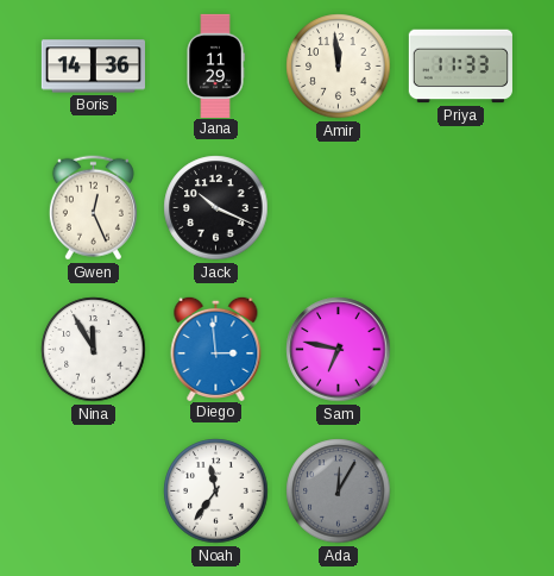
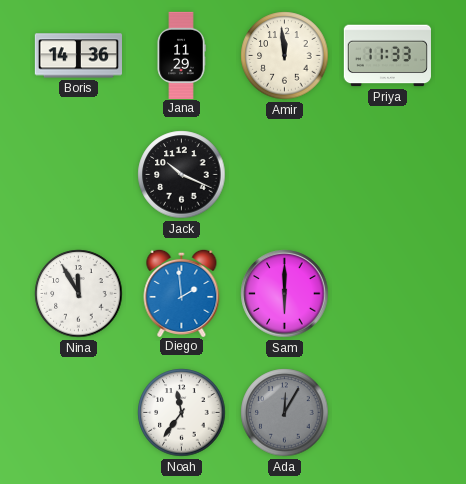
Gwen: 12:26 -> none (93, 208)
Diego: 2:59 -> 1:59 (182, 292)
Sam: 6:47 -> 6:00 (285, 294)
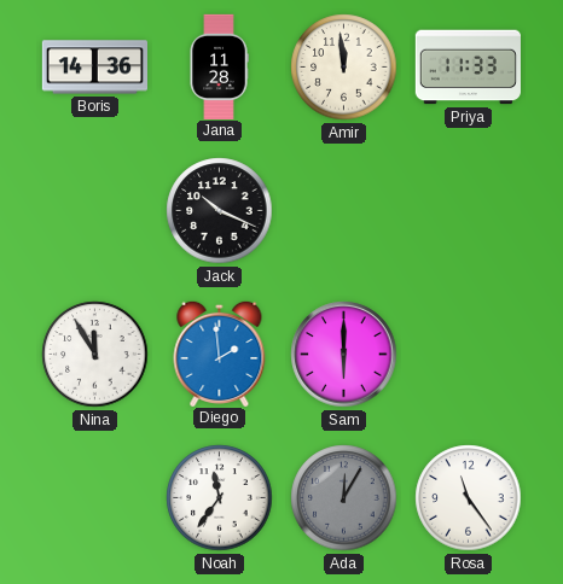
Jana: 11:29 -> 11:28 (219, 66)
Rosa: none -> 11:24 (469, 498)
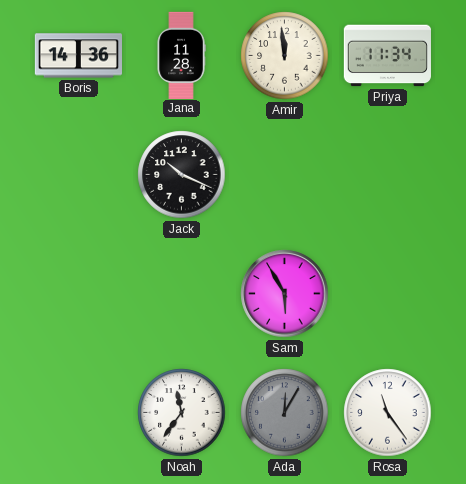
Priya: 11:33 -> 11:34 (387, 56)
Nina: 11:55 -> none (95, 355)
Diego: 1:59 -> none (220, 352)
Sam: 6:00 -> 5:55 (285, 294)
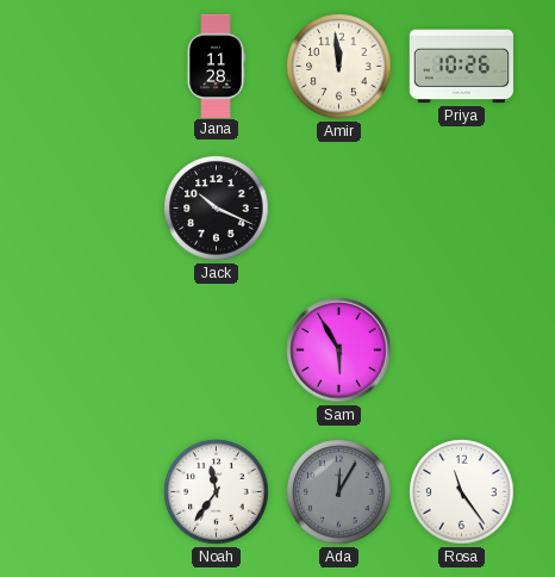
Boris: 14:36 -> none (78, 56)
Priya: 11:34 -> 10:26 (461, 67)
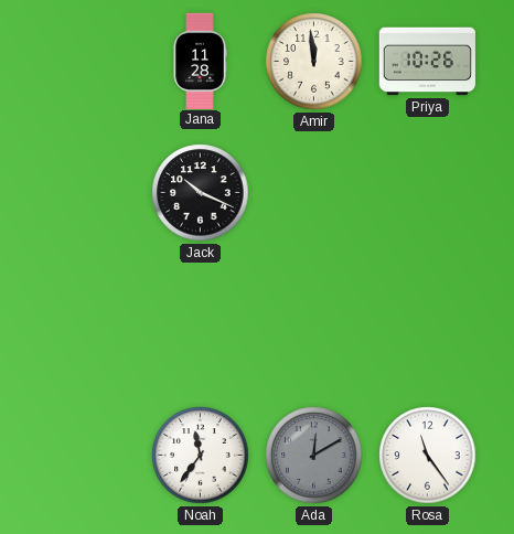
Sam: 5:55 -> none (339, 350)
Ada: 12:05 -> 12:10 (314, 456)
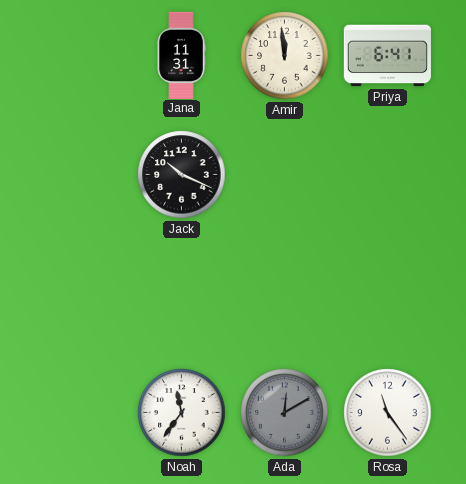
Jana: 11:28 -> 11:31 (181, 55)
Priya: 10:26 -> 6:41 (387, 56)
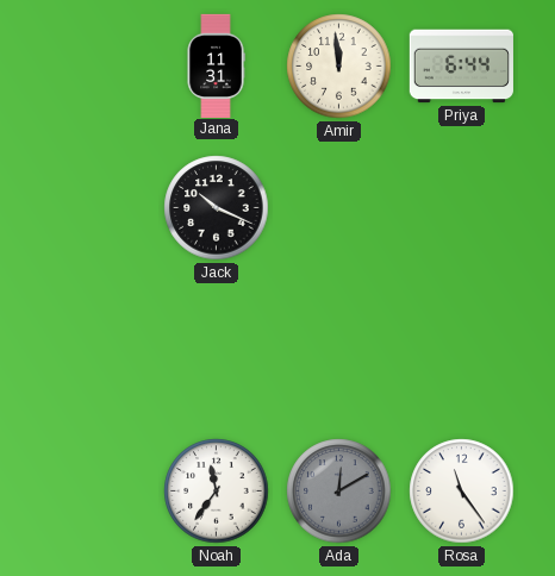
Priya: 6:41 -> 6:44 (461, 67)
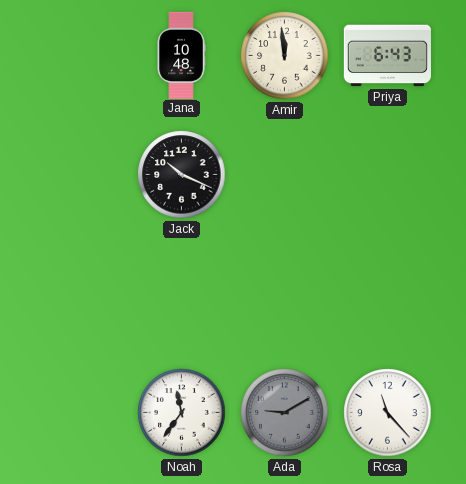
Jana: 11:31 -> 10:48 (181, 55)
Priya: 6:44 -> 6:43 (387, 56)
Ada: 12:10 -> 9:10 (285, 413)
Rosa: 11:24 -> 11:23 (388, 413)
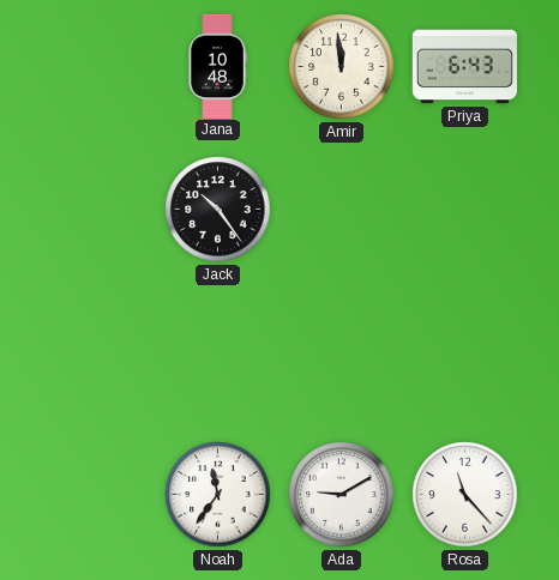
Jack: 10:19 -> 10:24 (218, 210)
Ada dial: grey -> white (342, 495)
